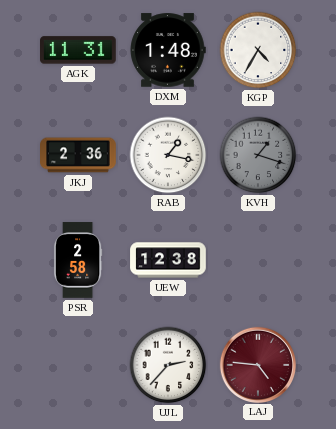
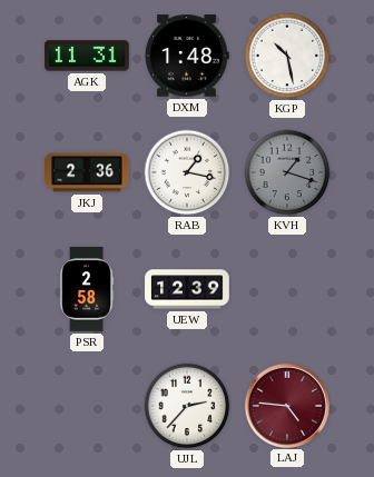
KGP: 4:35 -> 10:28 (287, 56)
UEW: 12:38 -> 12:39 (187, 289)
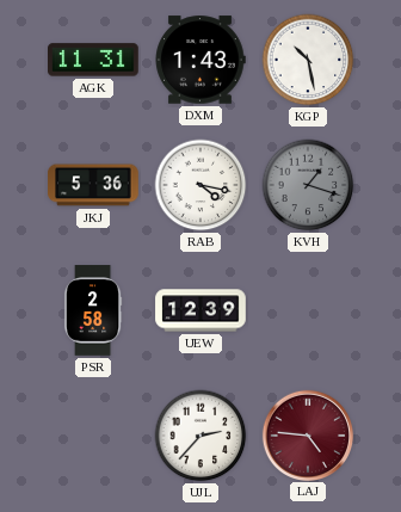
DXM: 1:48 -> 1:43 (200, 60)
JKJ: 2:36 -> 5:36 (93, 185)
RAB: 1:17 -> 4:17 (200, 185)
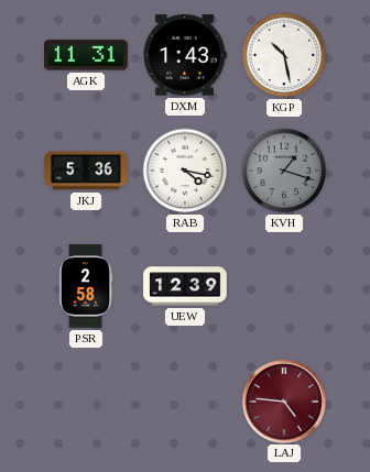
UJL: 2:37 -> none (200, 436)
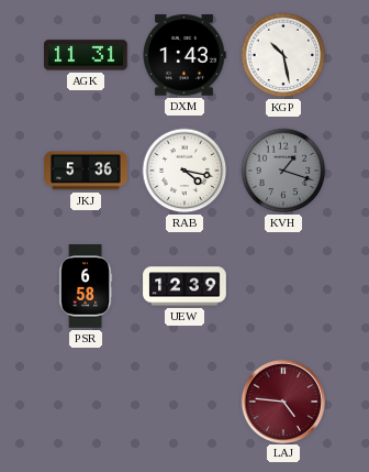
PSR: 2:58 -> 6:58 (86, 286)
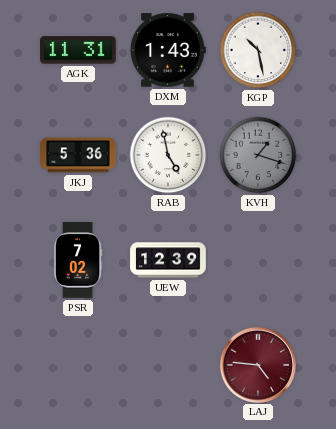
RAB: 4:17 -> 4:58 (168, 155)
PSR: 6:58 -> 7:02 (78, 260)
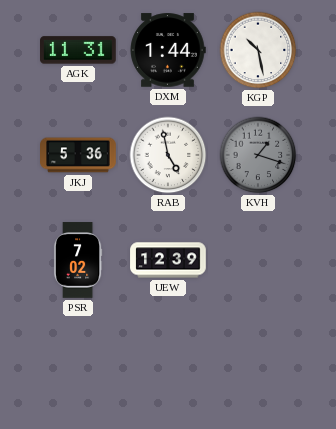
DXM: 1:43 -> 1:44 (168, 50)
LAJ: 4:46 -> none (257, 364)
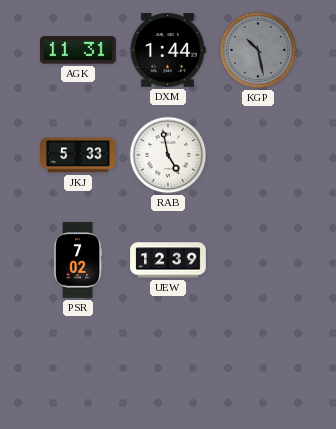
KGP dial: white -> grey (258, 50)
JKJ: 5:36 -> 5:33 (78, 155)
KVH: 1:18 -> none (258, 155)
